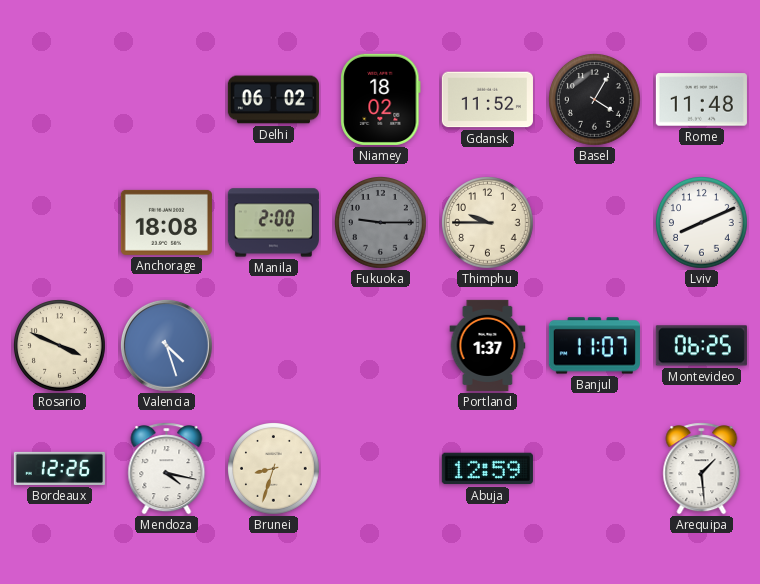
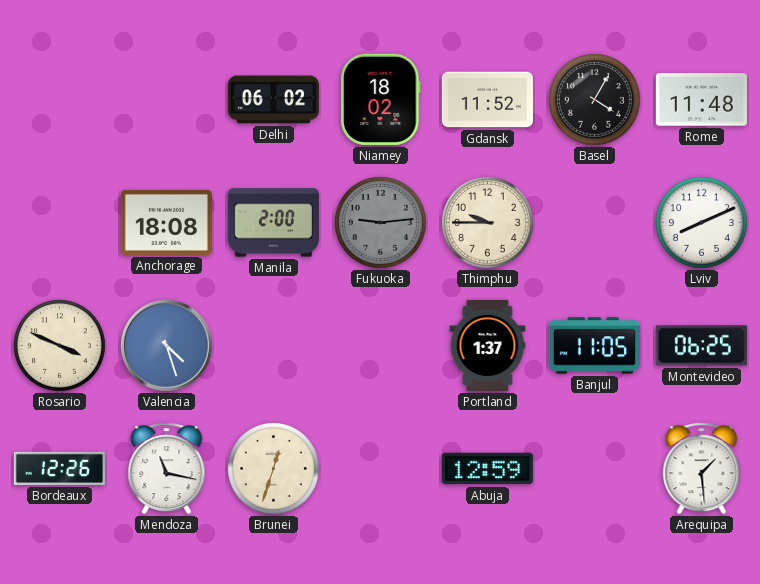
Fukuoka: 9:15 -> 9:14 (381, 223)
Banjul: 11:07 -> 11:05 (594, 346)
Mendoza: 4:17 -> 11:17 (167, 469)
Brunei: 8:33 -> 12:33 (274, 469)
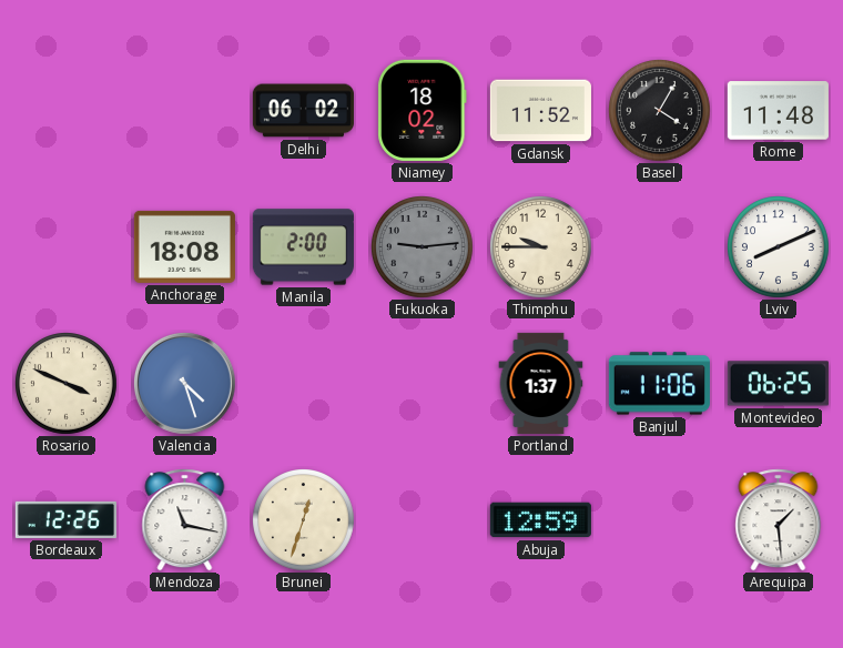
Banjul: 11:05 -> 11:06 (659, 384)
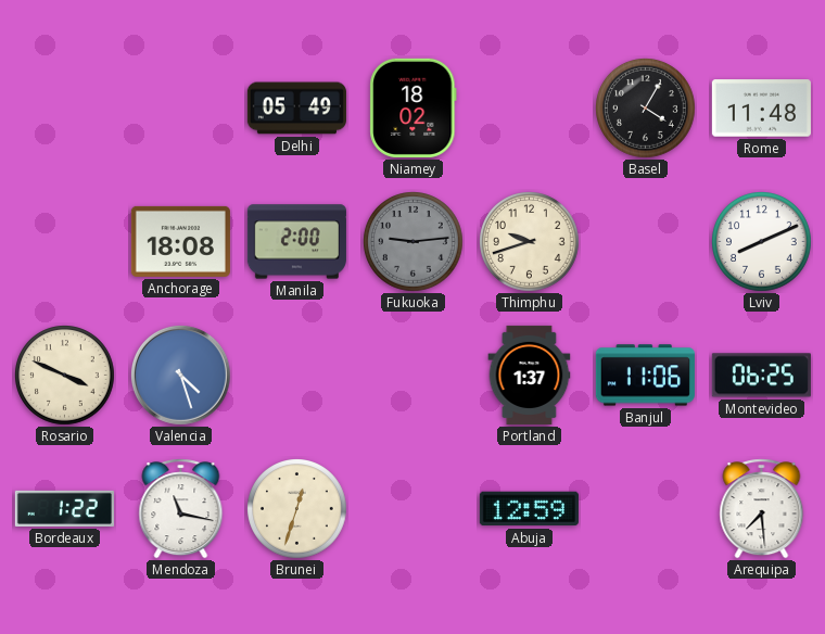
Delhi: 06:02 -> 05:49 (296, 109)
Gdansk: 11:52 -> none (540, 111)
Thimphu: 9:45 -> 9:42 (530, 242)
Bordeaux: 12:26 -> 1:22 (64, 508)
Arequipa: 1:29 -> 7:29 (762, 509)
